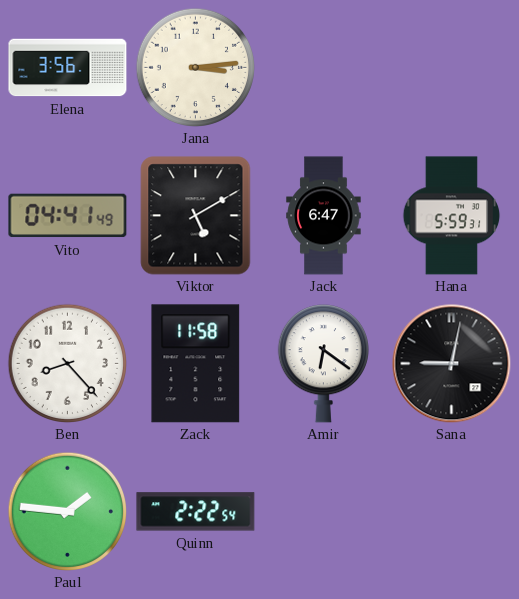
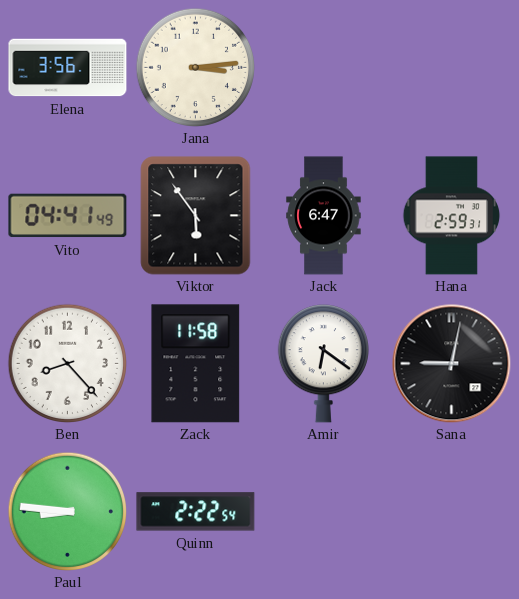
Viktor: 5:10 -> 5:54 (196, 216)
Hana: 5:59 -> 2:59 (452, 216)
Paul: 1:46 -> 8:46 (67, 511)
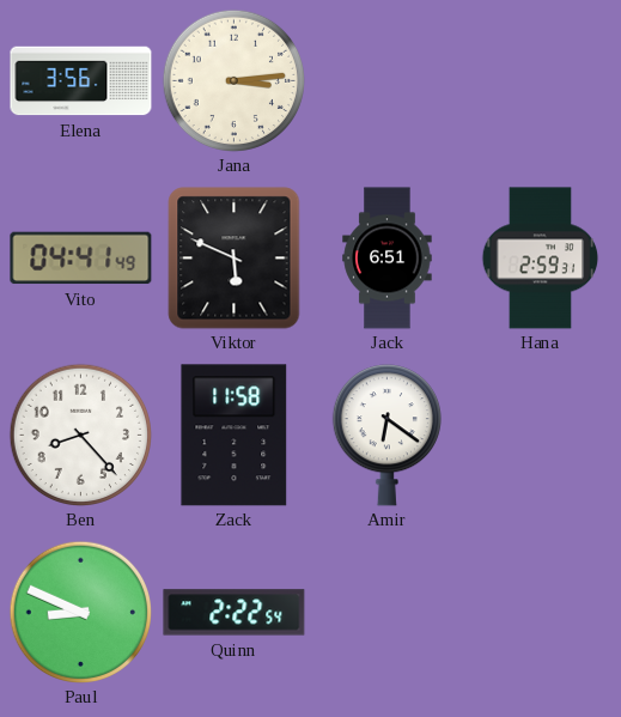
Viktor: 5:54 -> 5:49 (235, 259)
Jack: 6:47 -> 6:51 (388, 259)
Sana: 9:02 -> none (452, 364)
Paul: 8:46 -> 8:49 (80, 612)
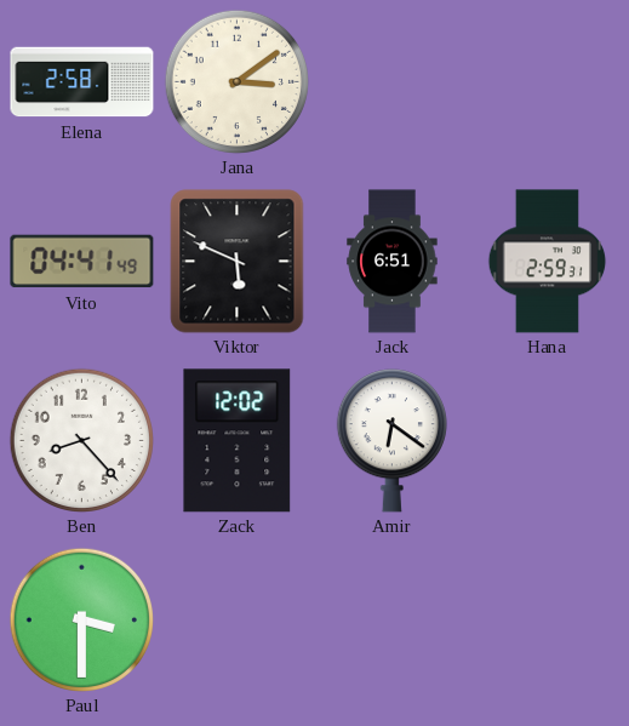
Elena: 3:56 -> 2:58 (82, 82)
Jana: 3:14 -> 3:09 (236, 81)
Zack: 11:58 -> 12:02 (238, 441)
Paul: 8:49 -> 3:30 (81, 619)
Quinn: 2:22 -> none (235, 613)
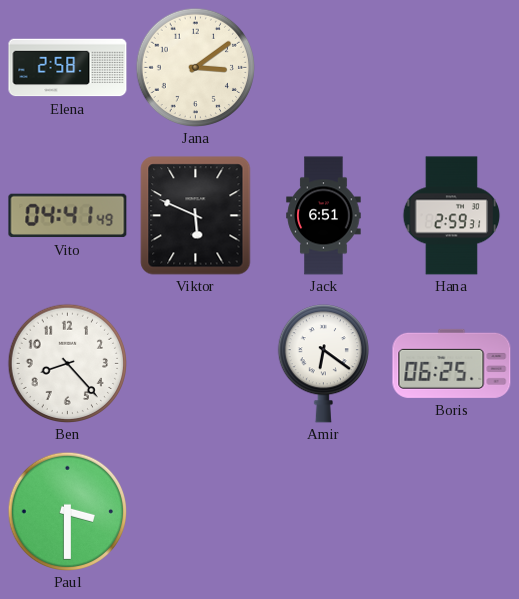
Zack: 12:02 -> none (238, 441)
Boris: none -> 06:25 (452, 363)
